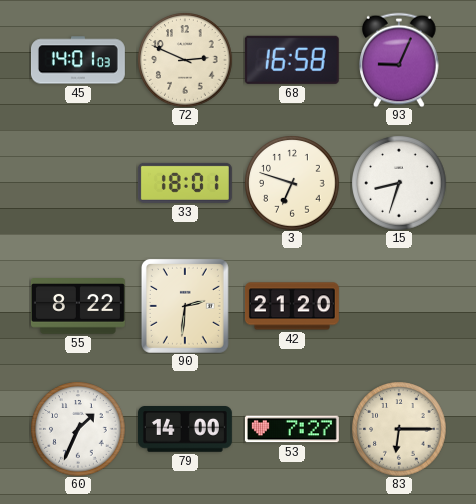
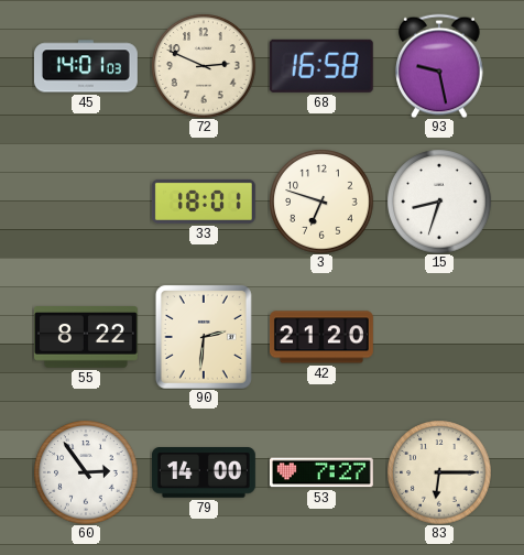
93: 9:04 -> 9:28 (439, 66)
60: 1:34 -> 2:54 (86, 472)
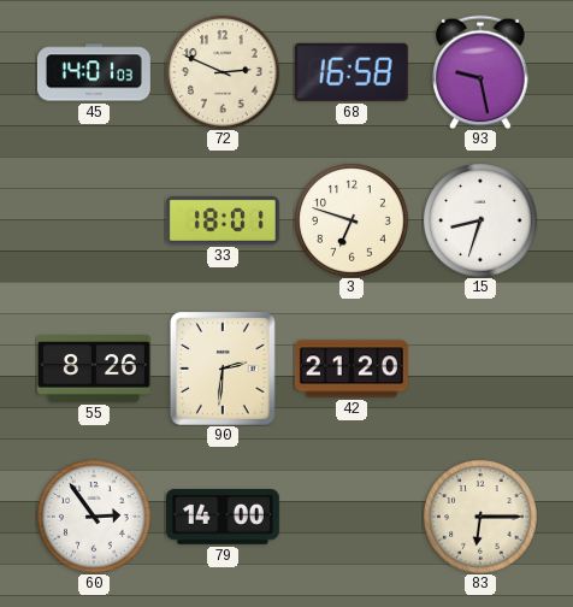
55: 8:22 -> 8:26 (94, 370)
53: 7:27 -> none (321, 472)
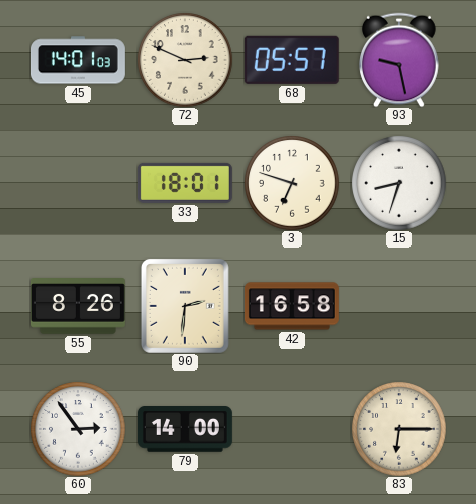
68: 16:58 -> 05:57 (292, 60)
42: 21:20 -> 16:58 (292, 306)
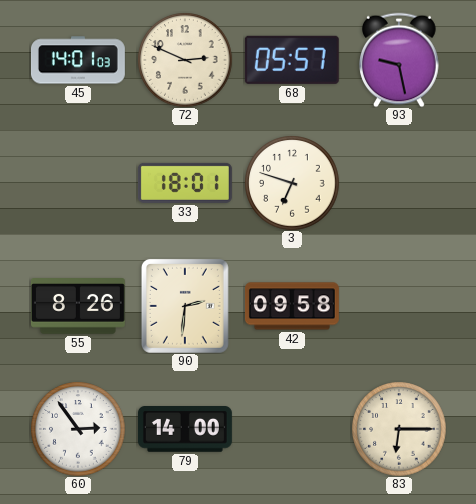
15: 8:33 -> none (399, 183)
42: 16:58 -> 09:58 (292, 306)
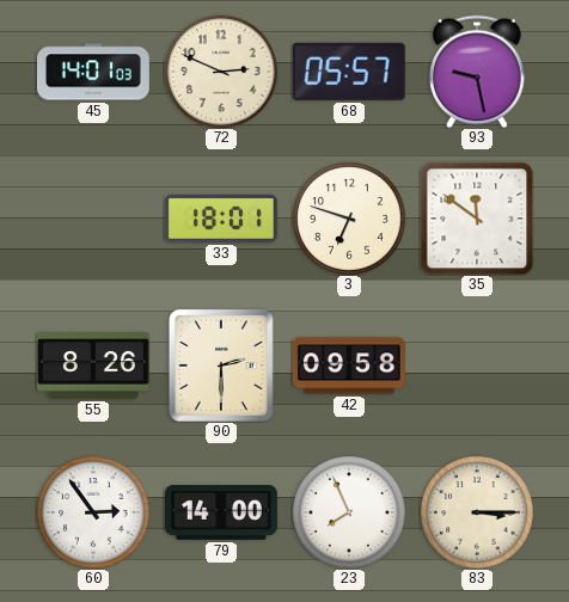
35: none -> 11:51 (477, 219)
90: 2:31 -> 2:30 (221, 365)
23: none -> 7:56 (349, 512)
83: 6:15 -> 3:15 (477, 512)
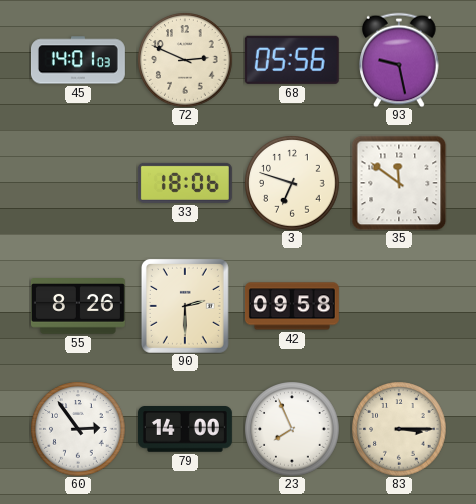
68: 05:57 -> 05:56 (292, 60)
33: 18:01 -> 18:06 (185, 183)
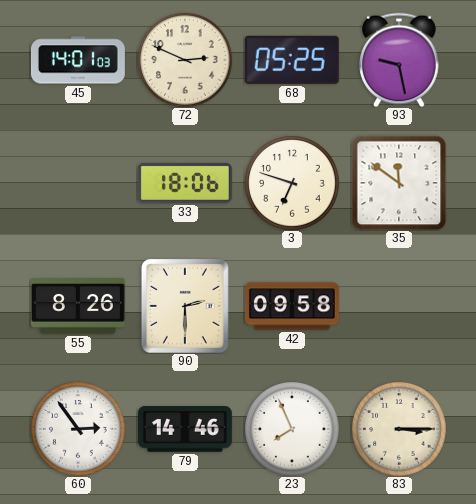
68: 05:56 -> 05:25 (292, 60)
79: 14:00 -> 14:46 (185, 429)
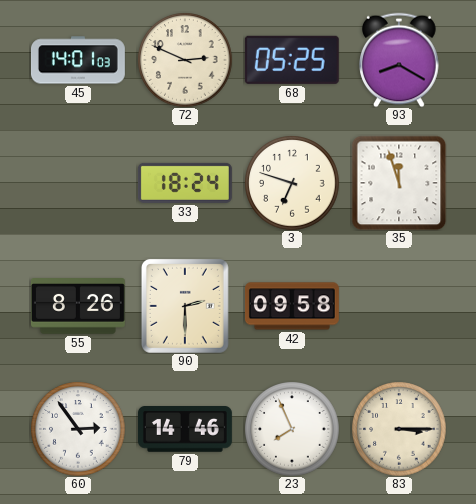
93: 9:28 -> 8:20 (399, 60)
33: 18:06 -> 18:24 (185, 183)
35: 11:51 -> 11:57 (399, 183)
